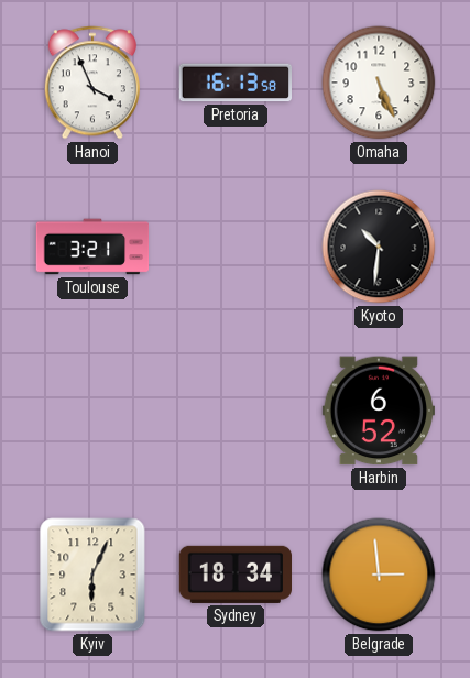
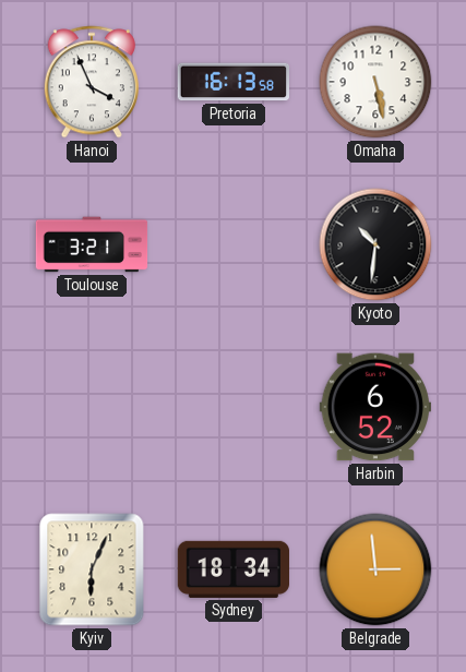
Omaha: 5:26 -> 5:28 (375, 82)
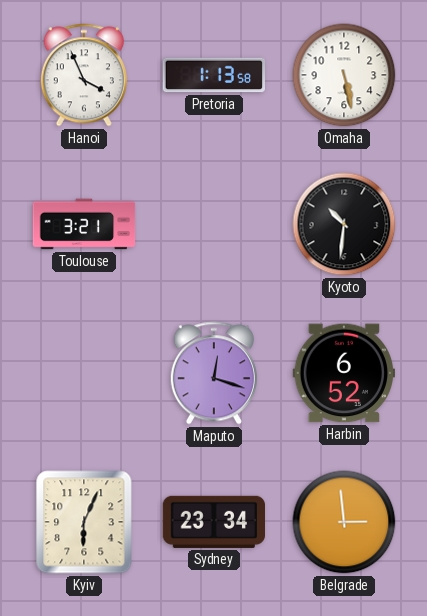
Pretoria: 16:13 -> 1:13 (213, 75)
Maputo: none -> 12:18 (214, 373)
Sydney: 18:34 -> 23:34 (213, 522)
